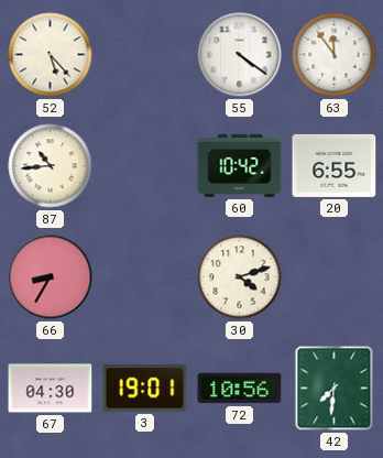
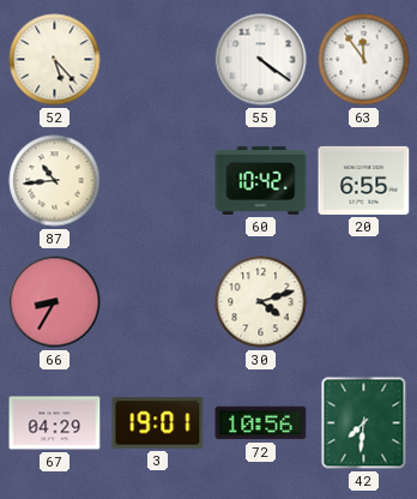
67: 04:30 -> 04:29 (55, 423)
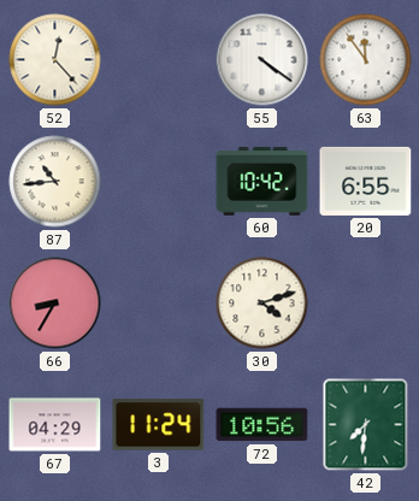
52: 5:23 -> 12:23 (55, 60)
3: 19:01 -> 11:24 (159, 425)
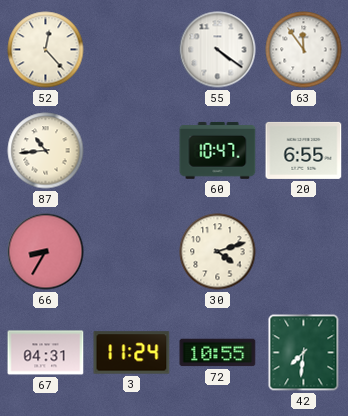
60: 10:42 -> 10:47 (218, 150)
67: 04:29 -> 04:31 (46, 353)
72: 10:56 -> 10:55 (218, 353)
